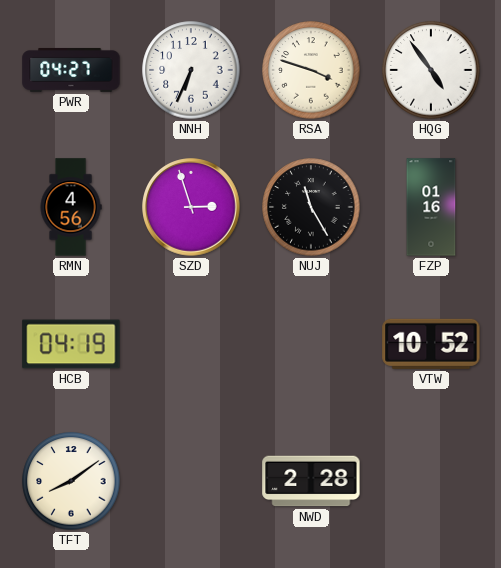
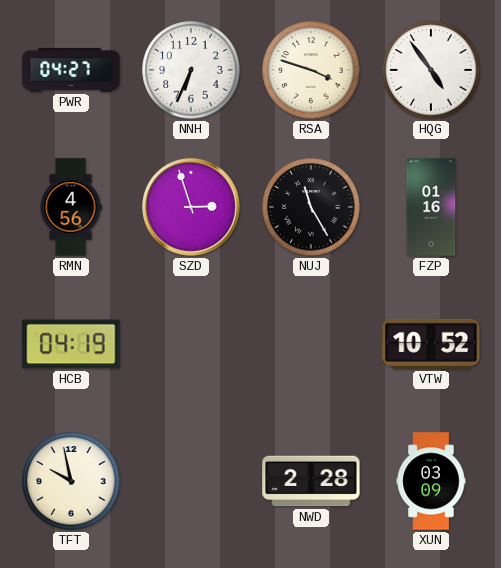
TFT: 8:09 -> 9:58 (71, 481)
XUN: none -> 03:09 (431, 481)
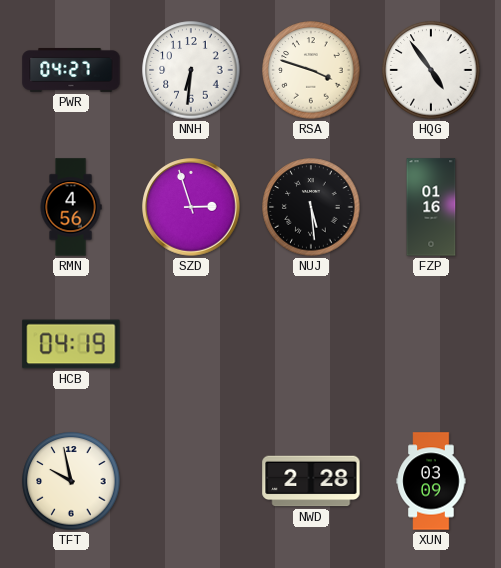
NNH: 6:34 -> 6:31 (191, 70)
NUJ: 11:25 -> 5:29 (311, 207)
VTW: 10:52 -> none (431, 344)
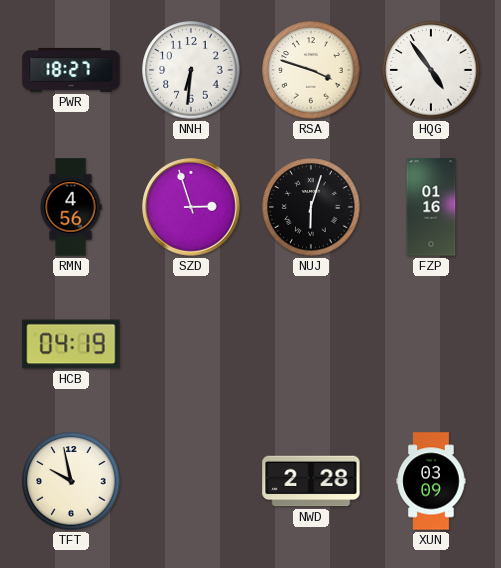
PWR: 04:27 -> 18:27 (71, 70)
NUJ: 5:29 -> 6:03 (311, 207)
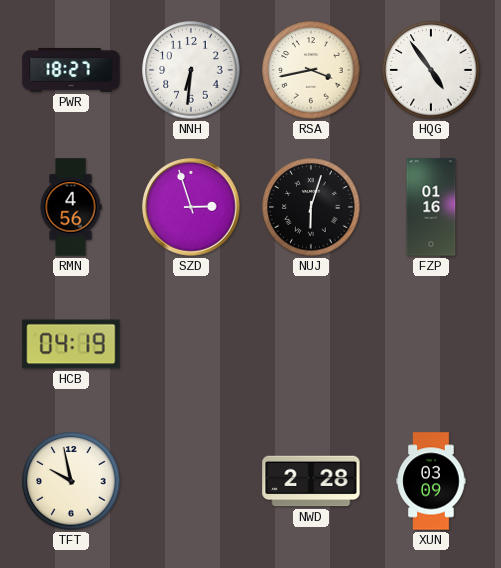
RSA: 3:48 -> 3:43 (311, 70)
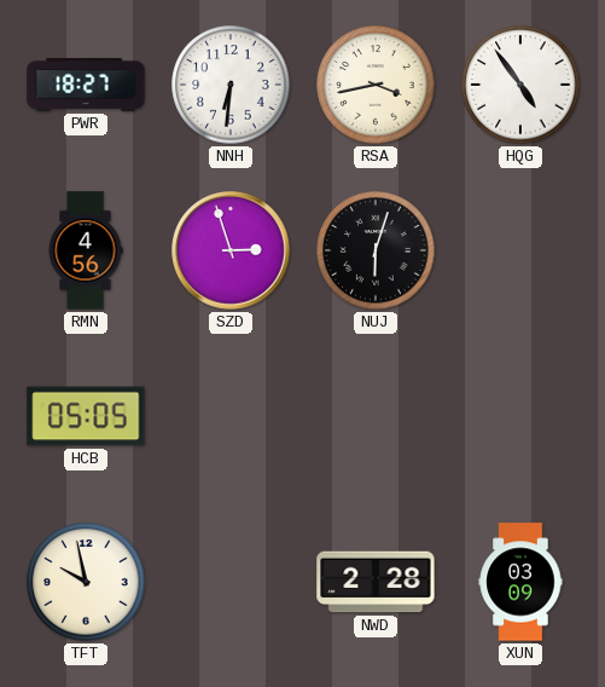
FZP: 01:16 -> none (431, 207)
HCB: 04:19 -> 05:05 (86, 416)
